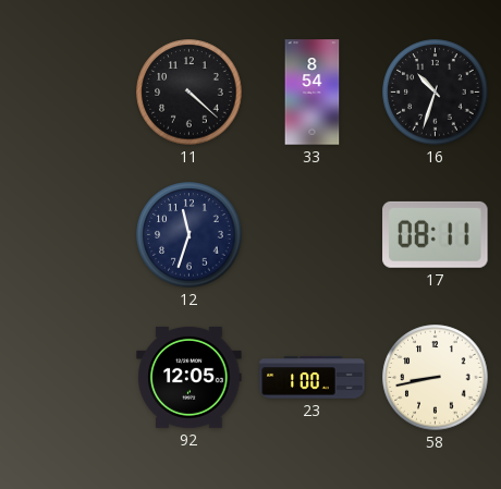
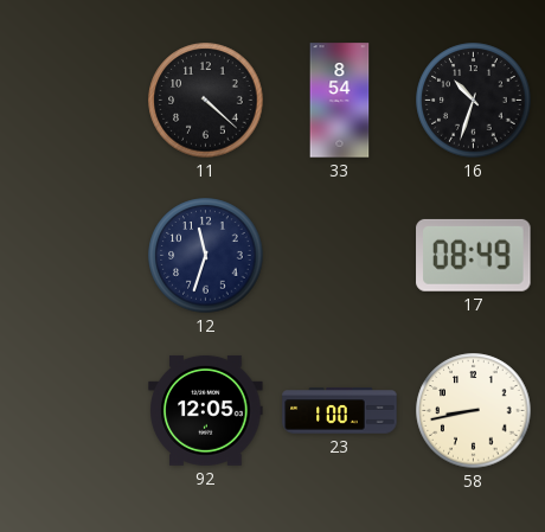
17: 08:11 -> 08:49 (474, 255)
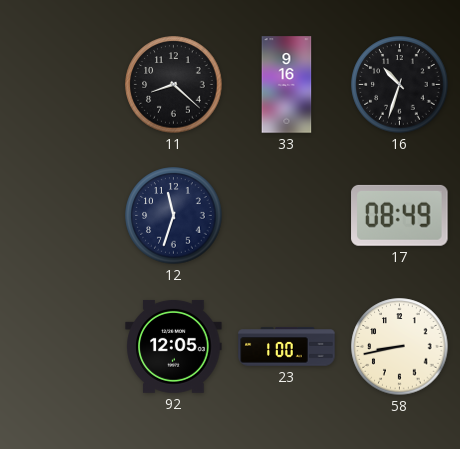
11: 4:22 -> 8:22 (174, 85)
33: 8:54 -> 9:16 (287, 85)
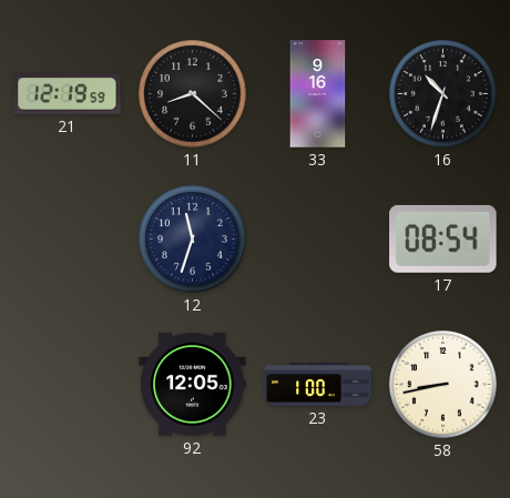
21: none -> 12:19 (68, 94)
17: 08:49 -> 08:54 (443, 238)
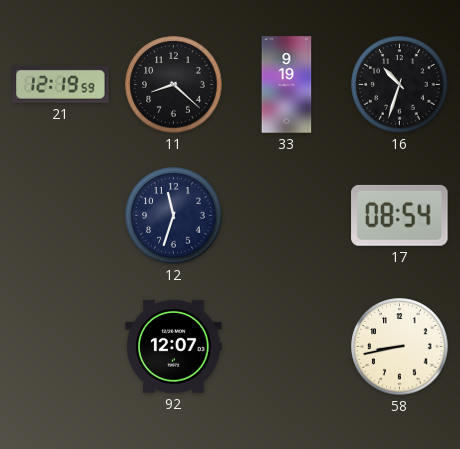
33: 9:16 -> 9:19 (287, 85)
92: 12:05 -> 12:07 (174, 346)
23: 1:00 -> none (318, 385)
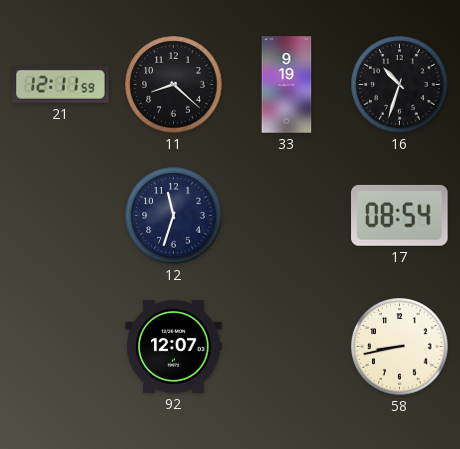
21: 12:19 -> 12:11 (61, 85)
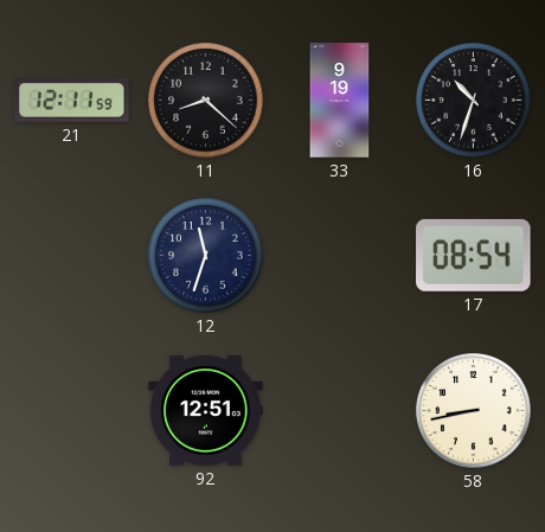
92: 12:07 -> 12:51 (206, 410)
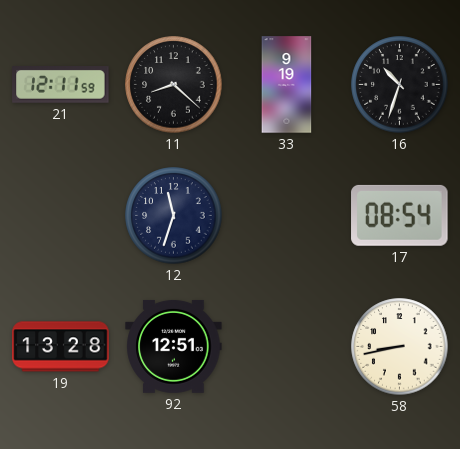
19: none -> 13:28 (61, 347)
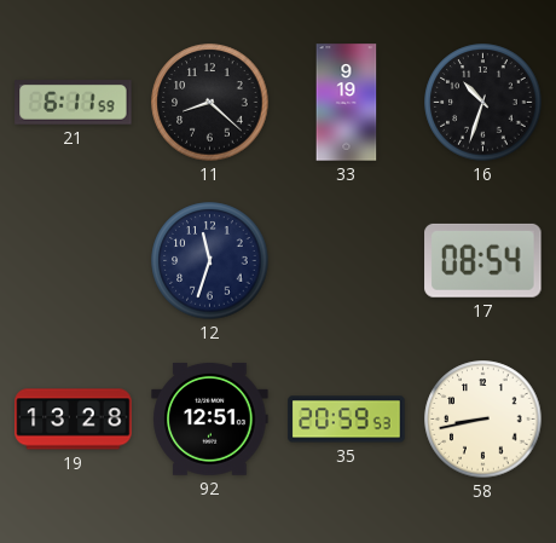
21: 12:11 -> 6:11 (74, 103)
35: none -> 20:59 (347, 420)
